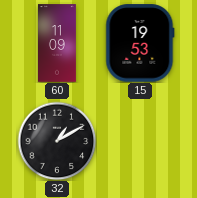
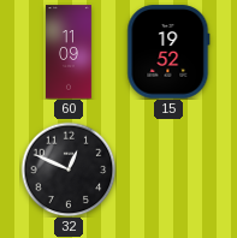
15: 19:53 -> 19:52 (168, 52)
32: 1:10 -> 12:49 (69, 169)
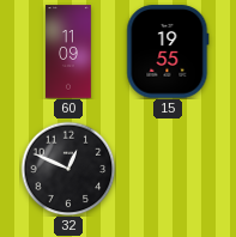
15: 19:52 -> 19:55 (168, 51)
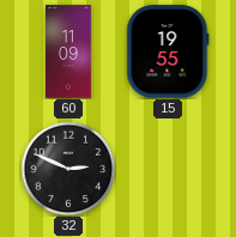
32: 12:49 -> 2:49 (68, 169)
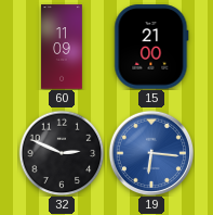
15: 19:55 -> 21:00 (151, 47)
19: none -> 6:16 (151, 153)
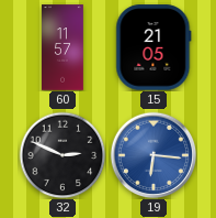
60: 11:09 -> 11:57 (64, 47)
15: 21:00 -> 21:05 (154, 47)
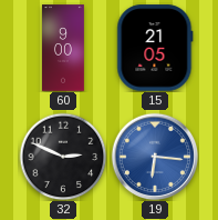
60: 11:57 -> 9:00 (64, 48)
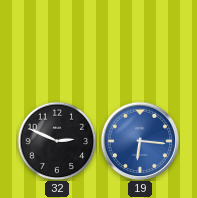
60: 9:00 -> none (64, 48)
15: 21:05 -> none (155, 48)
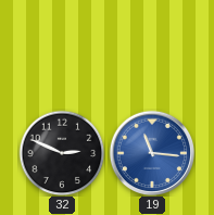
19: 6:16 -> 11:16 (152, 153)
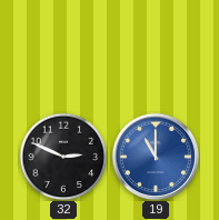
19: 11:16 -> 11:00 (156, 157)
